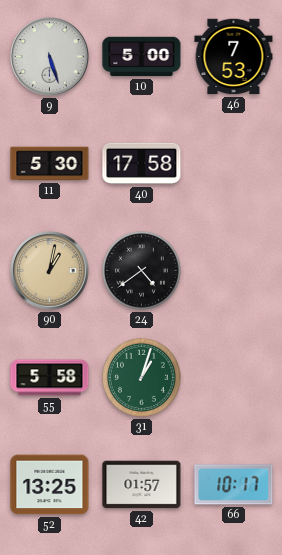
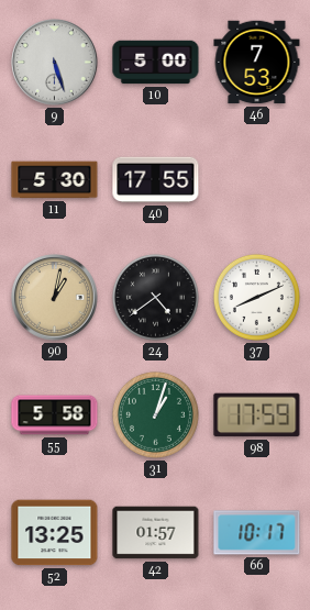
40: 17:58 -> 17:55 (156, 180)
37: none -> 8:11 (256, 297)
98: none -> 17:59 (257, 415)
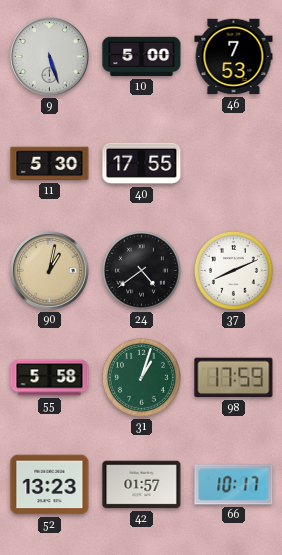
52: 13:25 -> 13:23 (50, 485)
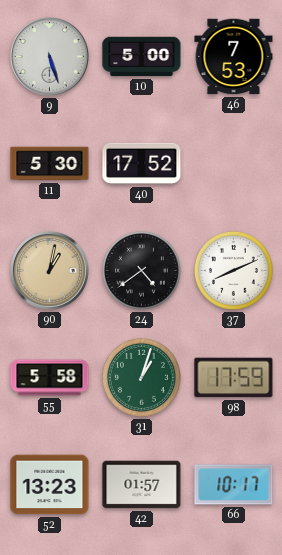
40: 17:55 -> 17:52 (142, 164)
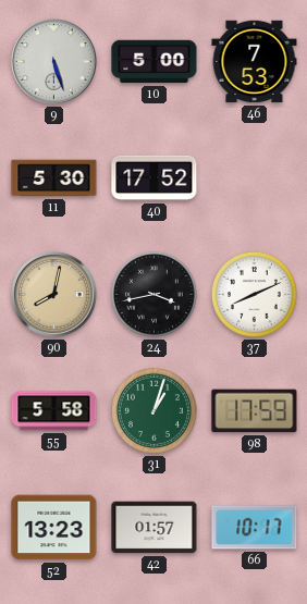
90: 1:02 -> 8:02 (54, 295)
24: 4:39 -> 3:43 (153, 294)
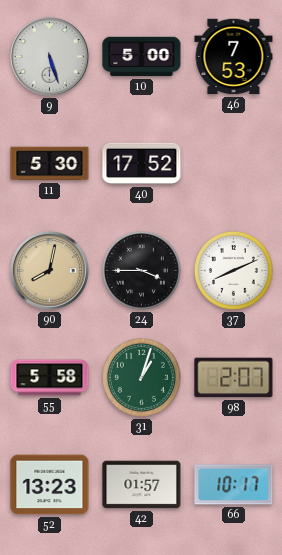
24: 3:43 -> 3:45 (141, 270)
98: 17:59 -> 2:07 (234, 378)
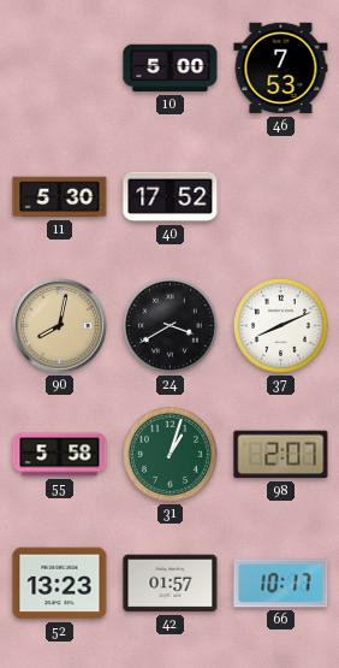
9: 5:27 -> none (50, 57)
24: 3:45 -> 3:40 (169, 325)
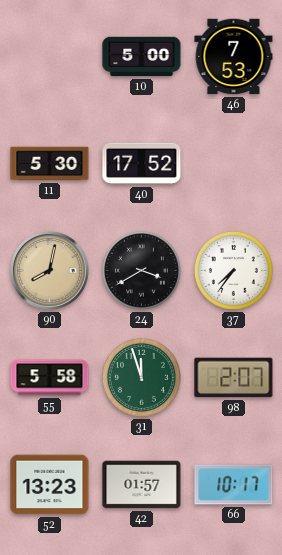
37: 8:11 -> 7:36 (233, 270)
31: 1:03 -> 11:57 (141, 377)
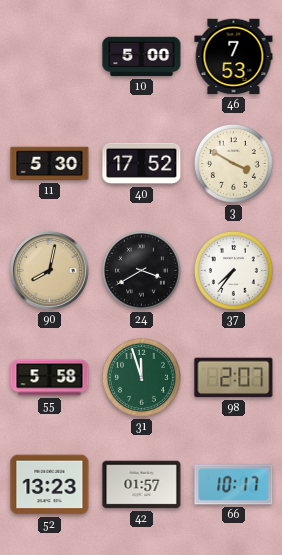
3: none -> 3:50 (233, 163)
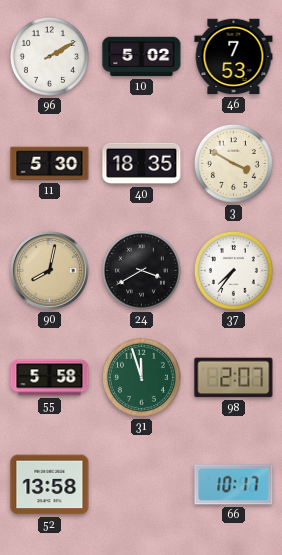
96: none -> 2:10 (49, 56)
10: 5:00 -> 5:02 (142, 57)
40: 17:52 -> 18:35 (142, 164)
52: 13:23 -> 13:58 (50, 485)
42: 01:57 -> none (142, 485)
